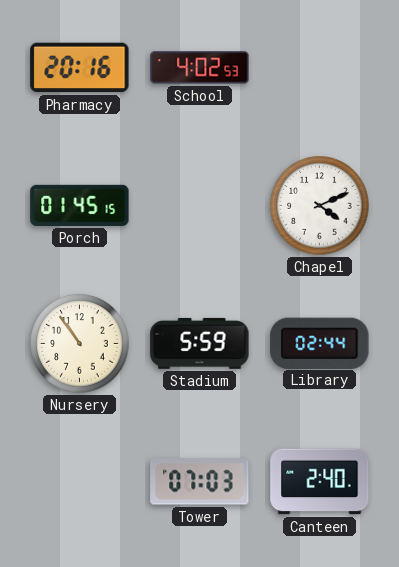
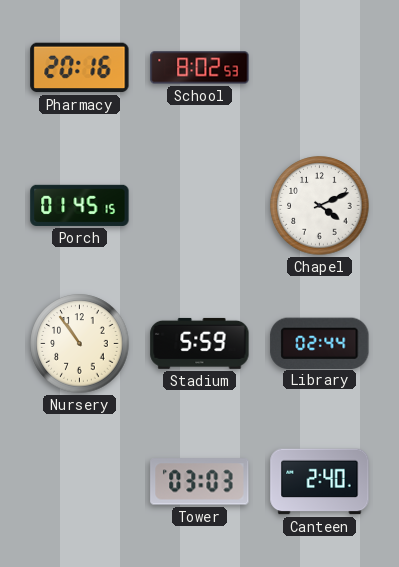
School: 4:02 -> 8:02 (200, 68)
Tower: 07:03 -> 03:03 (200, 482)
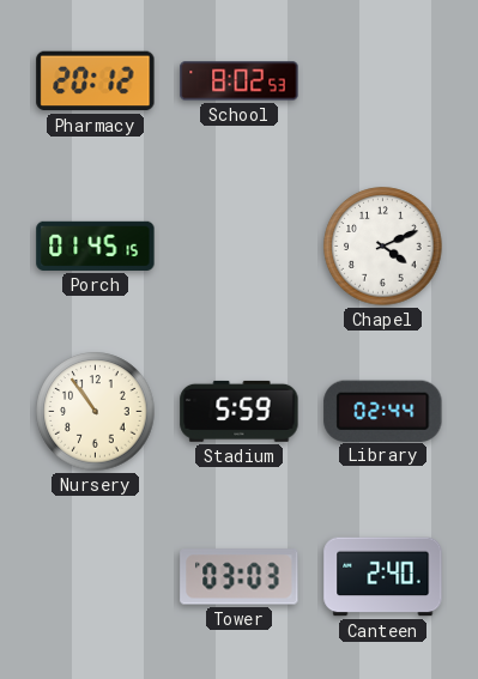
Pharmacy: 20:16 -> 20:12 (96, 81)
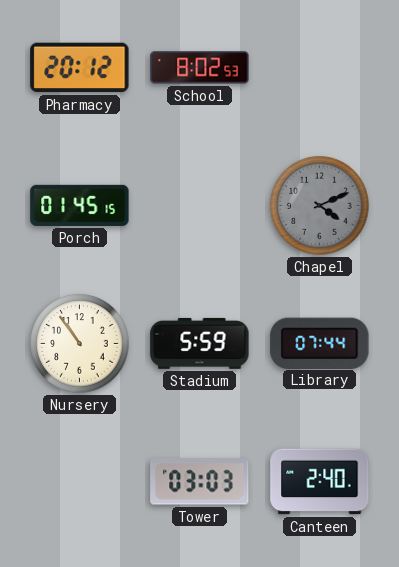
Chapel dial: white -> grey (320, 206)
Library: 02:44 -> 07:44 (320, 343)
